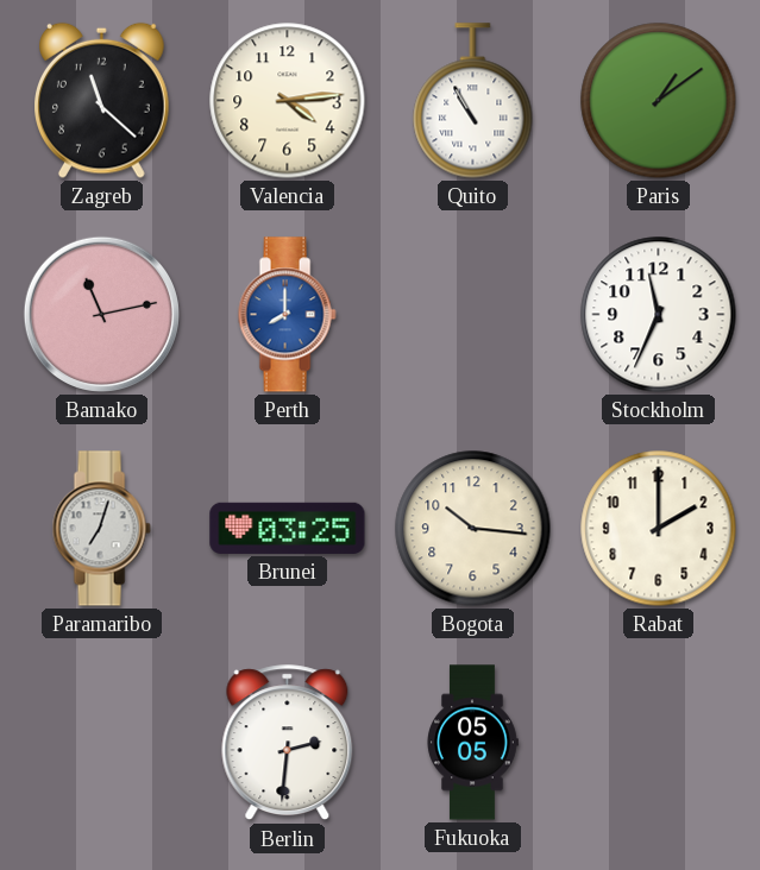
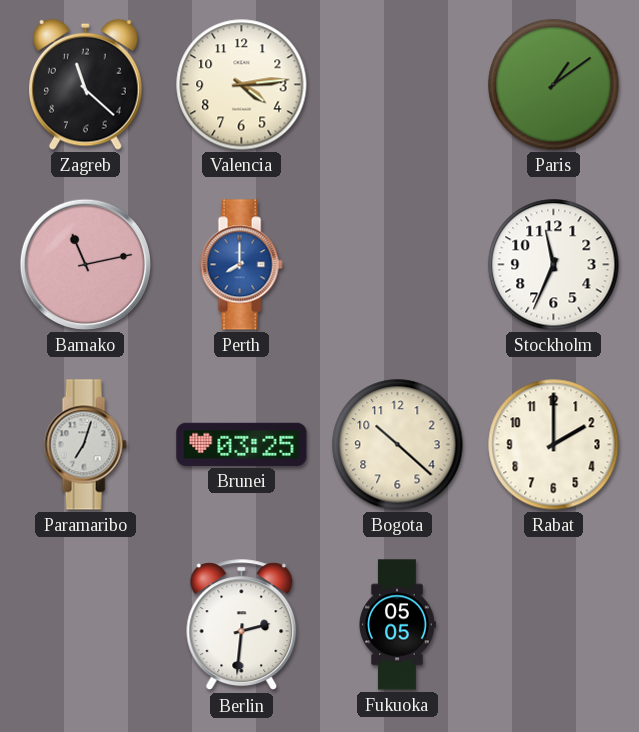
Quito: 10:55 -> none (473, 101)
Bogota: 10:16 -> 10:22 (398, 445)
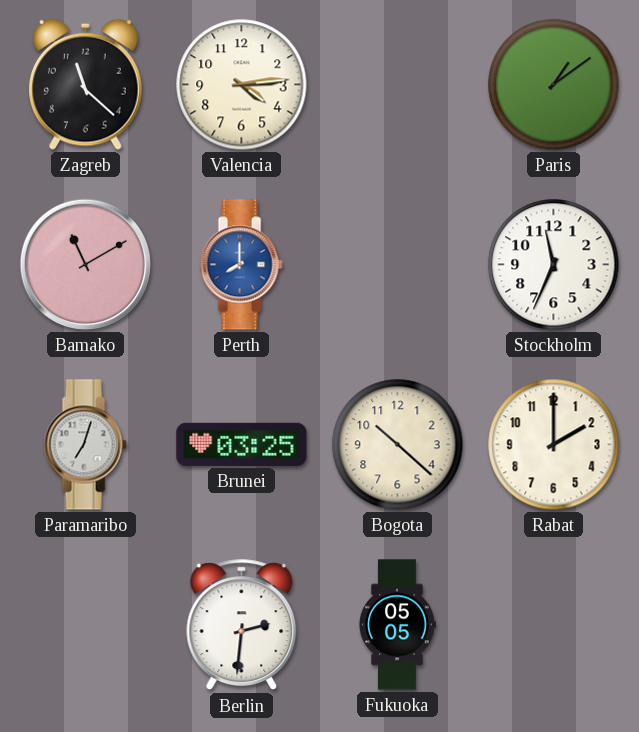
Bamako: 11:13 -> 11:10 (85, 264)
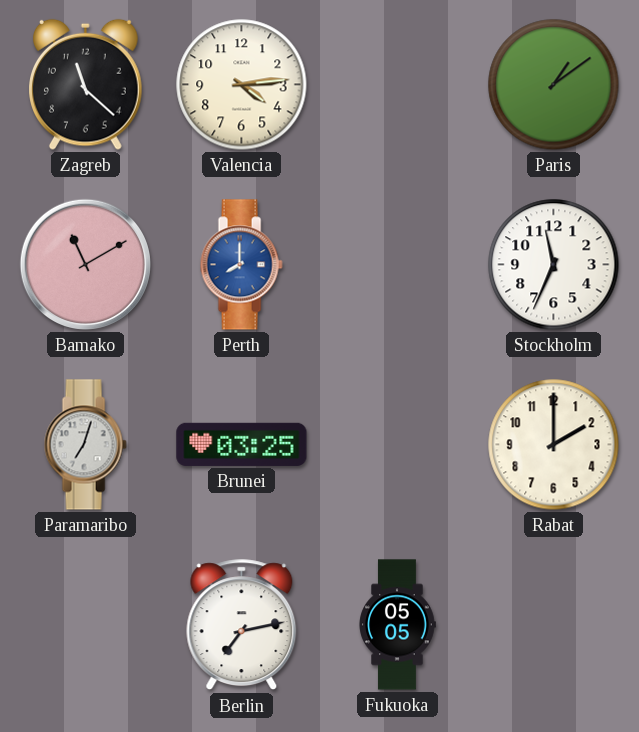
Bogota: 10:22 -> none (398, 445)
Berlin: 2:31 -> 7:13 (242, 625)
